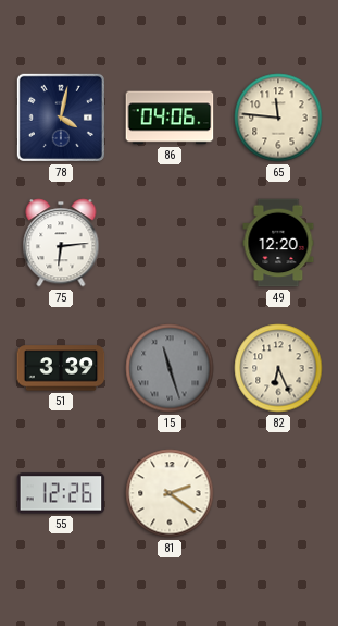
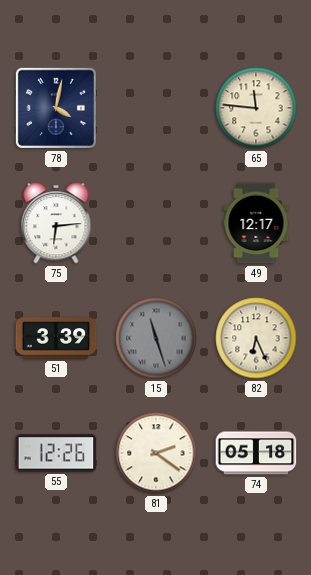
86: 04:06 -> none (170, 118)
49: 12:20 -> 12:17 (256, 223)
74: none -> 05:18 (256, 453)
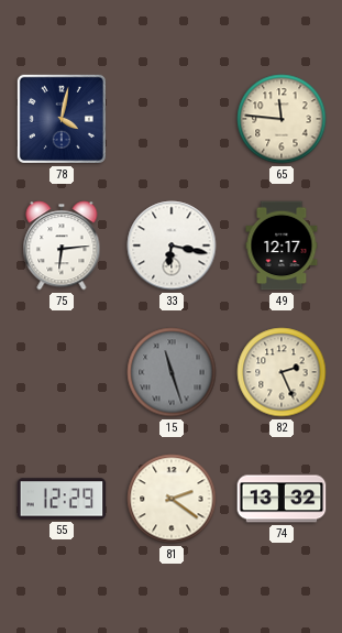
33: none -> 6:17 (172, 245)
51: 3:39 -> none (56, 338)
82: 6:26 -> 2:26 (282, 372)
55: 12:26 -> 12:29 (62, 499)
74: 05:18 -> 13:32 (282, 499)
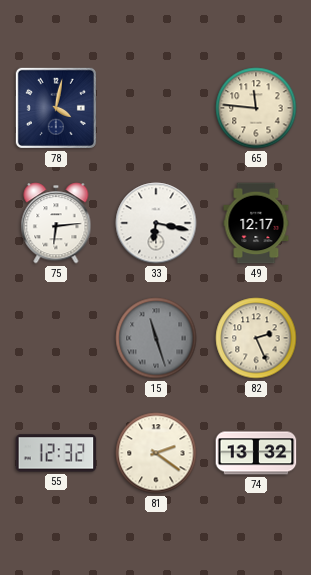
55: 12:29 -> 12:32 (56, 453)
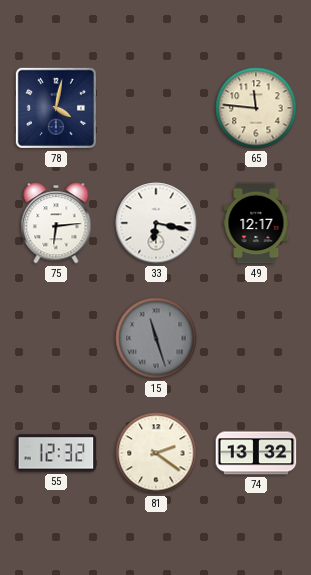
82: 2:26 -> none (256, 338)
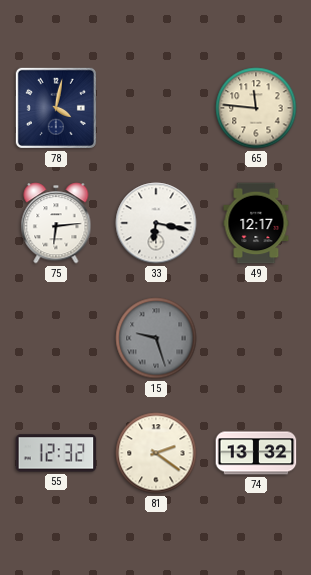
15: 11:27 -> 9:27 (156, 338)
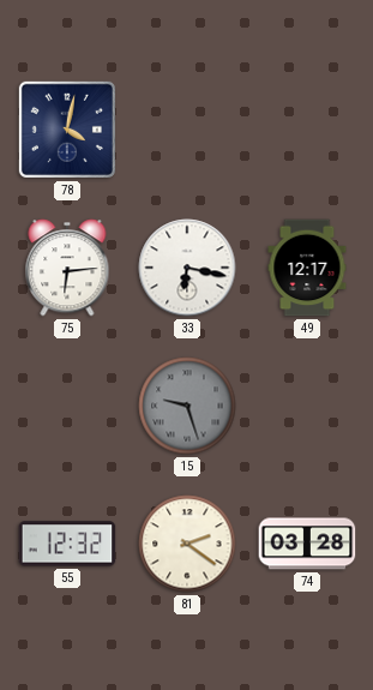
65: 11:46 -> none (256, 108)
74: 13:32 -> 03:28 (307, 544)
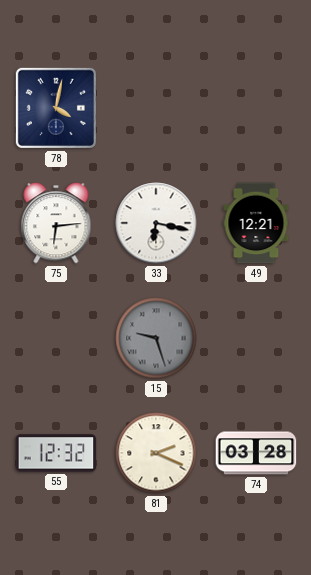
49: 12:17 -> 12:21 (256, 223)
81: 2:21 -> 2:19 (156, 453)
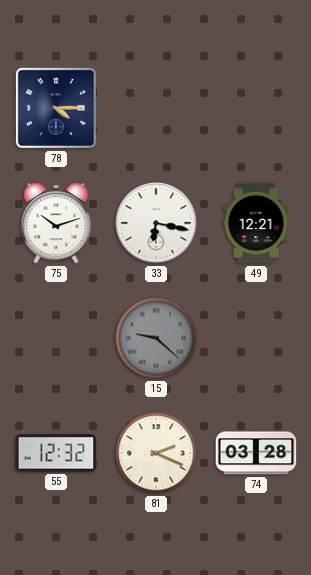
78: 4:02 -> 4:15 (56, 108)
75: 6:14 -> 10:12 (56, 223)
15: 9:27 -> 9:22 (156, 338)
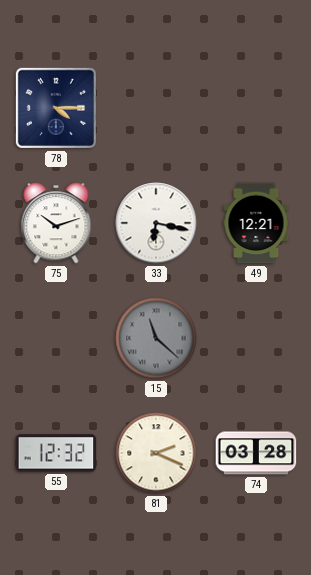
15: 9:22 -> 11:22 (156, 338)
